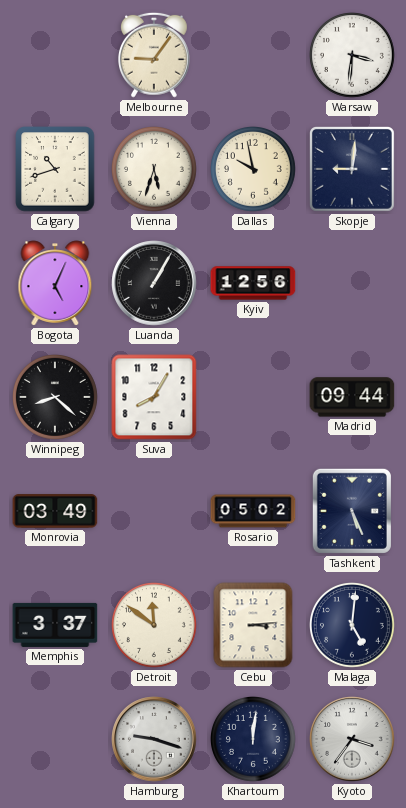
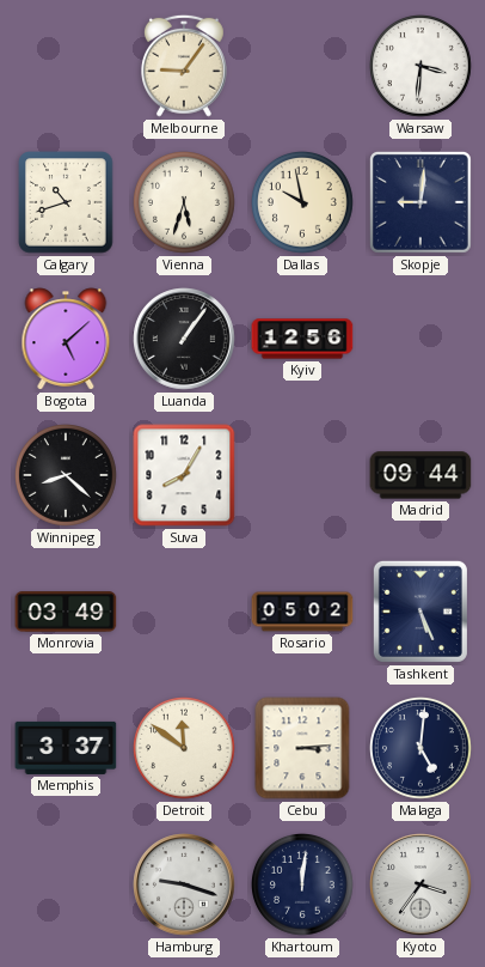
Bogota: 5:04 -> 5:08 (66, 339)
Luanda: 1:05 -> 1:06 (184, 339)
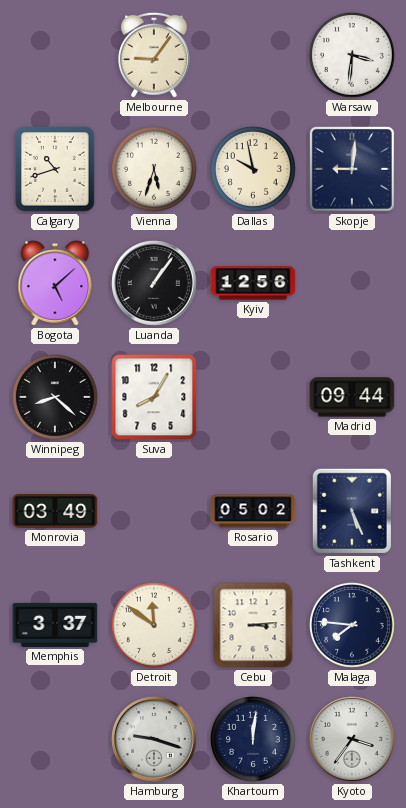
Malaga: 5:01 -> 7:46 (353, 626)
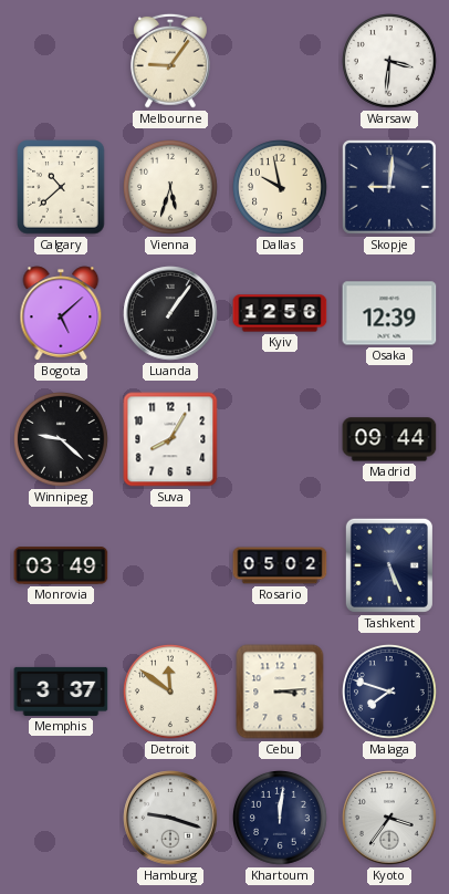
Calgary: 10:42 -> 10:38 (61, 187)
Osaka: none -> 12:39 (389, 313)
Winnipeg: 8:22 -> 9:22 (62, 440)
Malaga: 7:46 -> 7:48 (390, 693)
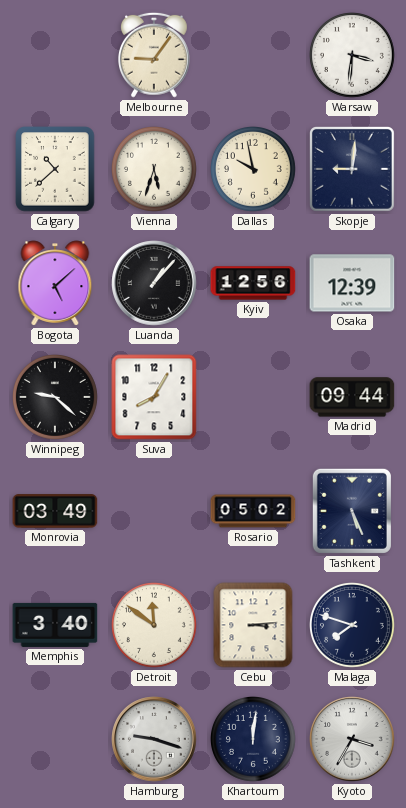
Luanda: 1:06 -> 1:07 (154, 283)
Memphis: 3:37 -> 3:40 (55, 625)
Kyoto: 3:36 -> 3:35 (352, 739)
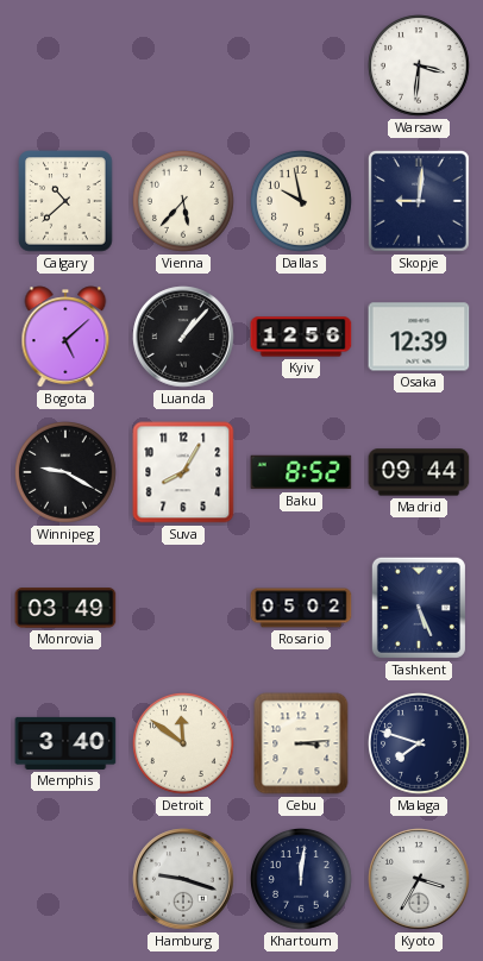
Melbourne: 9:06 -> none (155, 55)
Vienna: 5:33 -> 5:37 (184, 202)
Winnipeg: 9:22 -> 9:20 (67, 473)
Baku: none -> 8:52 (301, 472)
